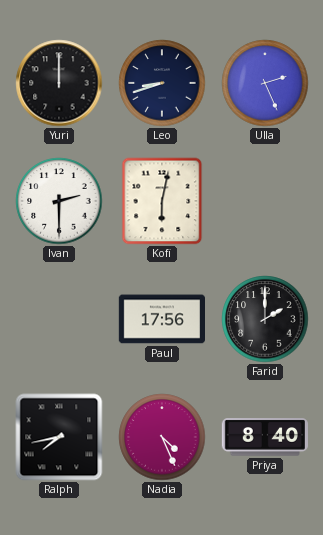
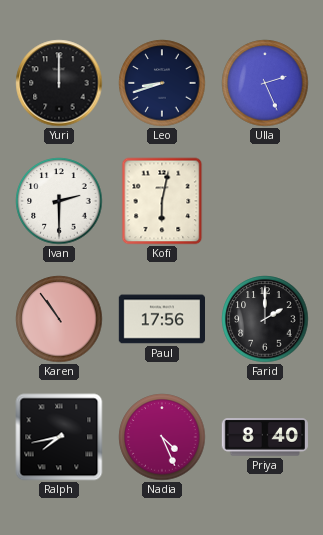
Karen: none -> 10:54 (59, 319)
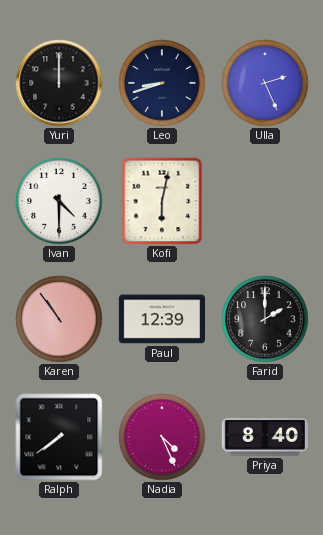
Ivan: 2:30 -> 4:30 (59, 201)
Paul: 17:56 -> 12:39 (161, 319)
Ralph: 7:43 -> 7:39 (59, 437)
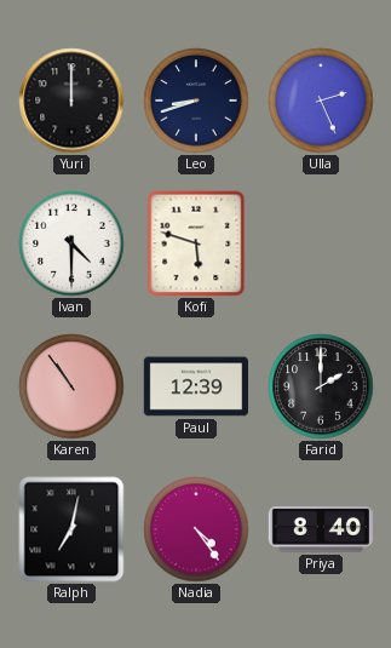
Kofi: 6:02 -> 5:48 (196, 243)
Ralph: 7:39 -> 7:02 (71, 529)
Nadia: 4:26 -> 4:24 (196, 529)
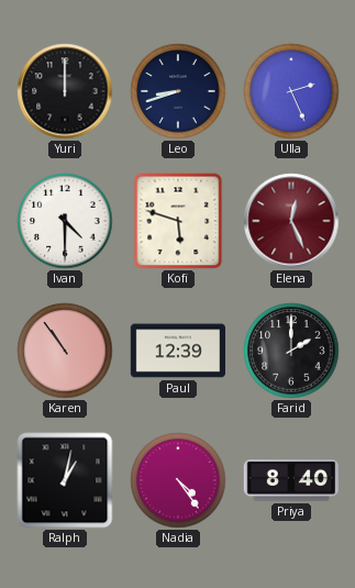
Elena: none -> 12:26 (291, 221)
Ralph: 7:02 -> 1:02 (65, 480)
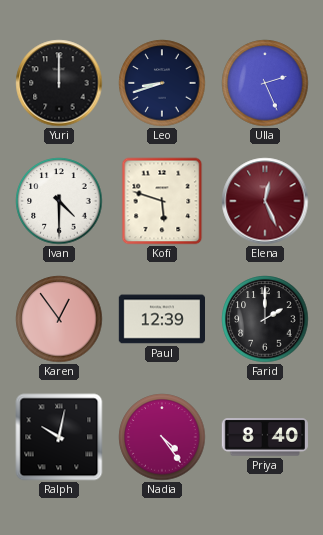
Karen: 10:54 -> 12:54 (59, 319)
Ralph: 1:02 -> 10:02 (59, 437)
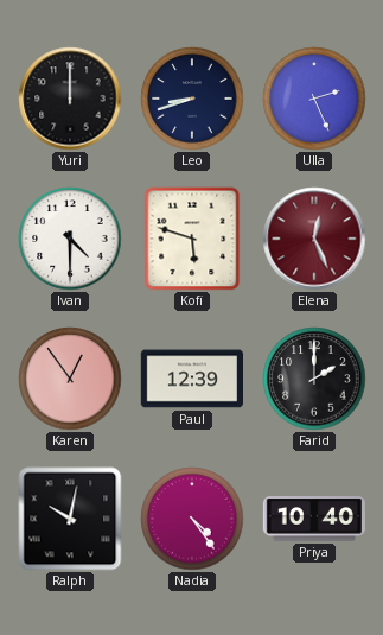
Priya: 8:40 -> 10:40 (313, 519)
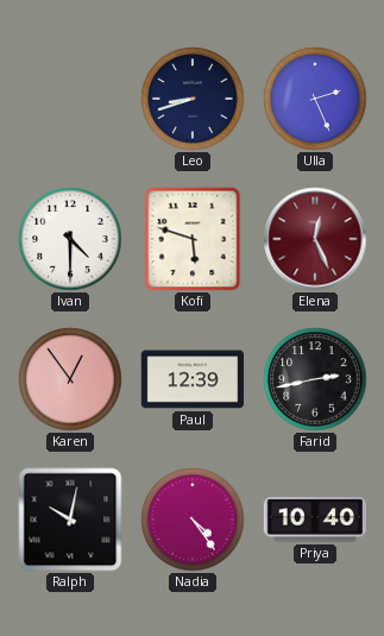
Yuri: 12:00 -> none (70, 99)
Farid: 2:00 -> 2:43 (315, 379)
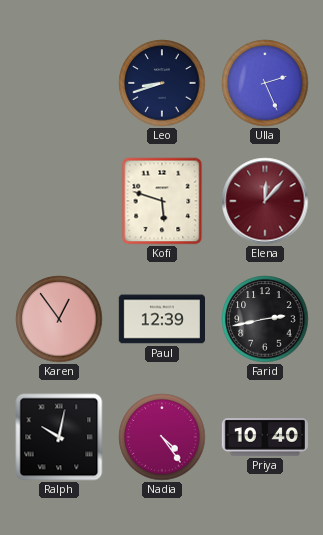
Ivan: 4:30 -> none (70, 239)
Elena: 12:26 -> 12:07 (265, 201)
